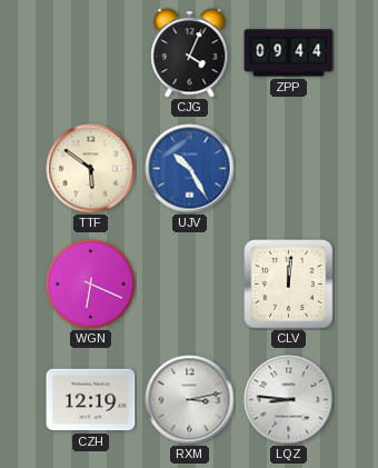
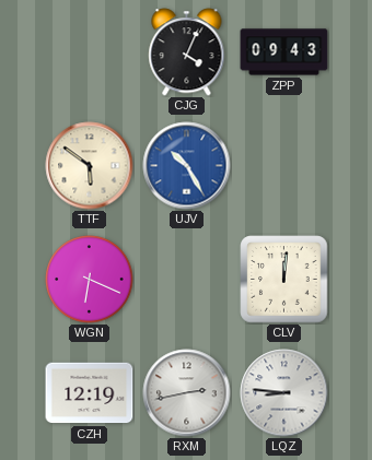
ZPP: 09:44 -> 09:43 (284, 52)
RXM: 3:13 -> 2:43 (187, 393)
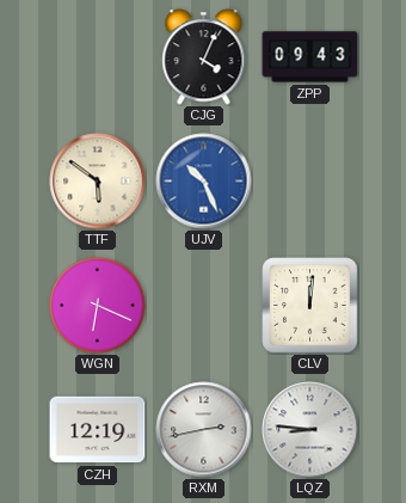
UJV: 10:25 -> 10:26 (204, 182)
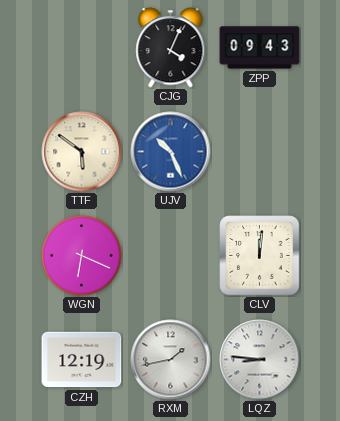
RXM: 2:43 -> 1:43 (171, 360)
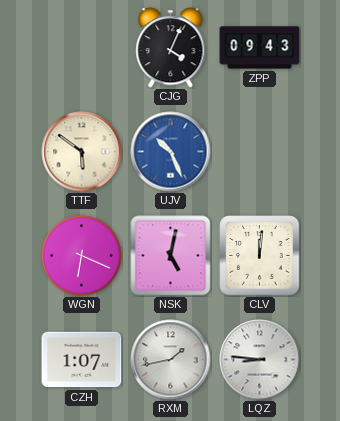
NSK: none -> 5:02 (171, 256)
CZH: 12:19 -> 1:07 (82, 360)
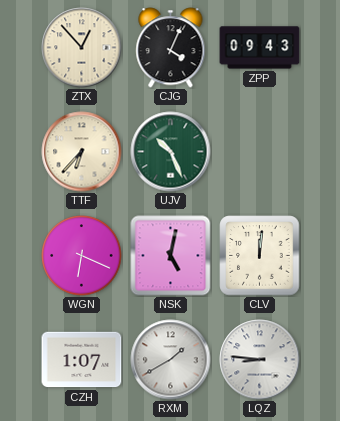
ZTX: none -> 12:53 (82, 48)
TTF: 5:51 -> 6:37 (82, 152)
UJV dial: blue -> green (171, 152)
RXM: 1:43 -> 1:40 (171, 360)
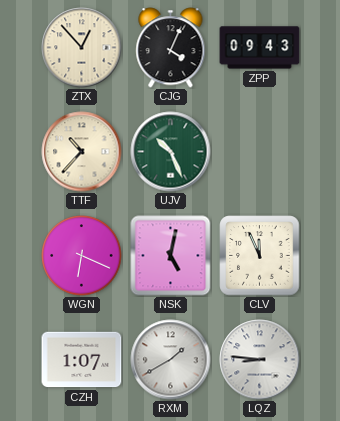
TTF: 6:37 -> 10:37 (82, 152)
CLV: 12:01 -> 11:56 (260, 256)
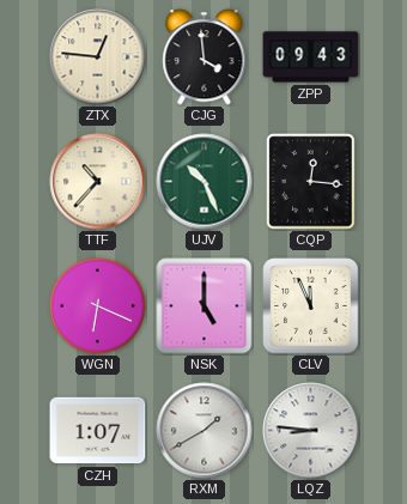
ZTX: 12:53 -> 12:46 (98, 57)
CJG: 4:04 -> 3:59 (205, 57)
CQP: none -> 12:16 (311, 182)
NSK: 5:02 -> 5:00 (205, 306)
